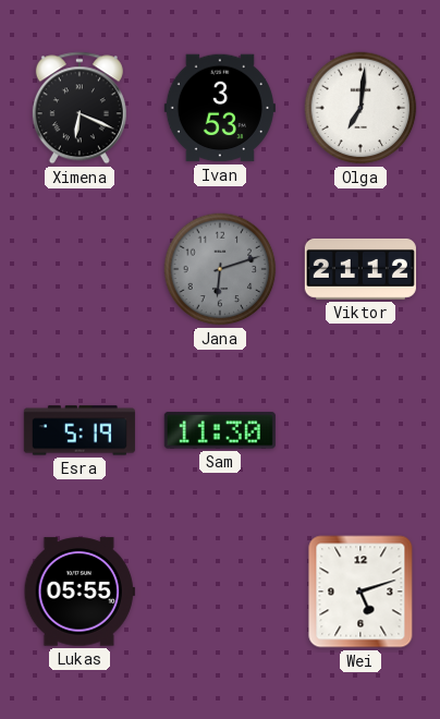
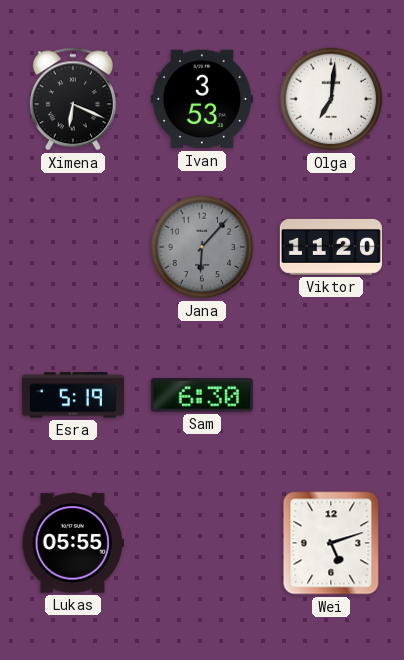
Jana: 6:12 -> 6:07 (202, 247)
Viktor: 21:12 -> 11:20 (331, 247)
Sam: 11:30 -> 6:30 (202, 395)
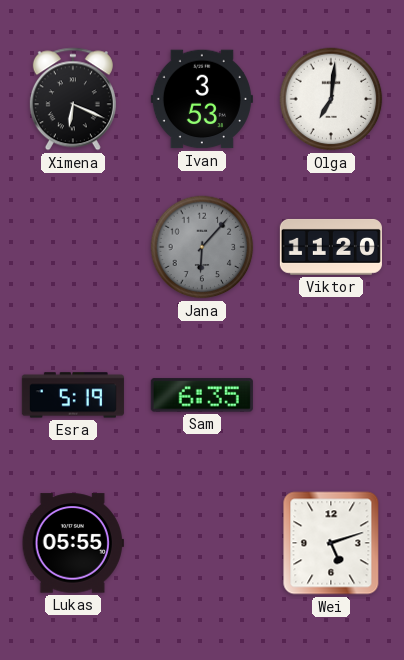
Sam: 6:30 -> 6:35 (202, 395)
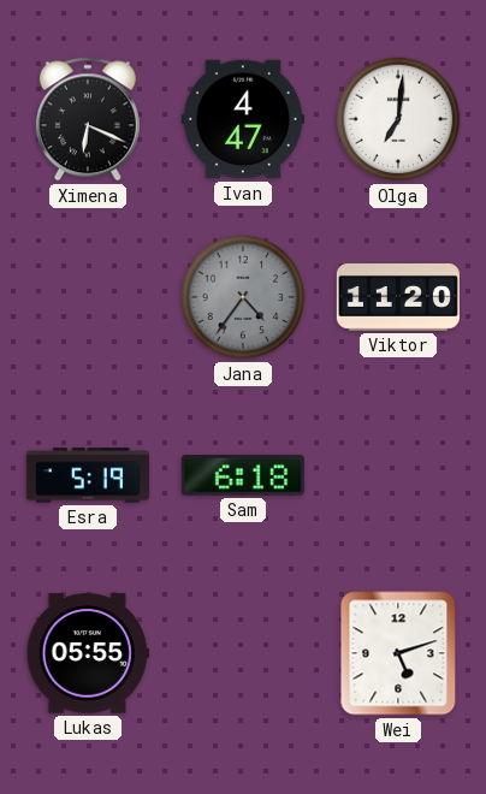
Ivan: 3:53 -> 4:47 (243, 119)
Jana: 6:07 -> 4:36 (243, 297)
Sam: 6:35 -> 6:18 (243, 475)
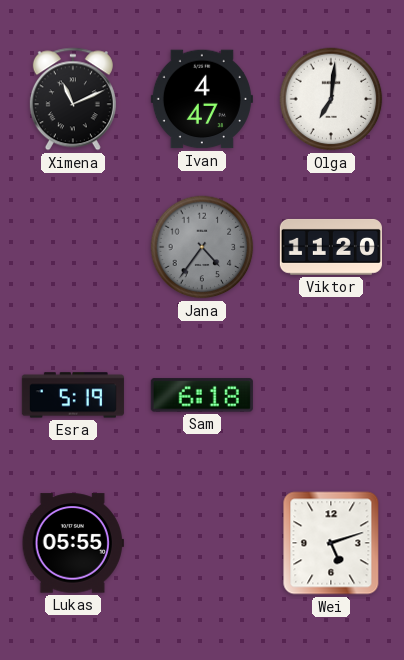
Ximena: 6:19 -> 11:11 (73, 99)
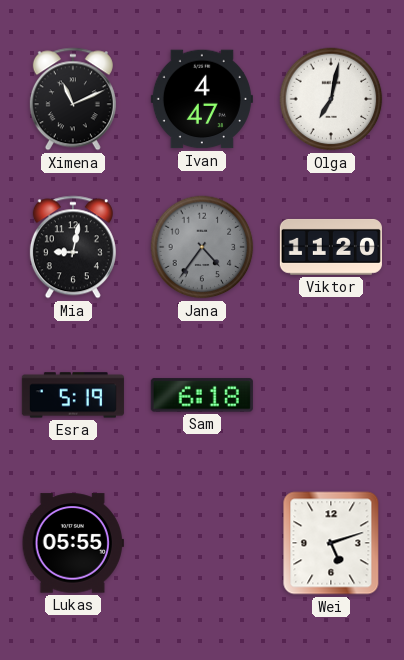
Olga: 7:01 -> 7:02 (331, 99)
Mia: none -> 9:02 (73, 247)
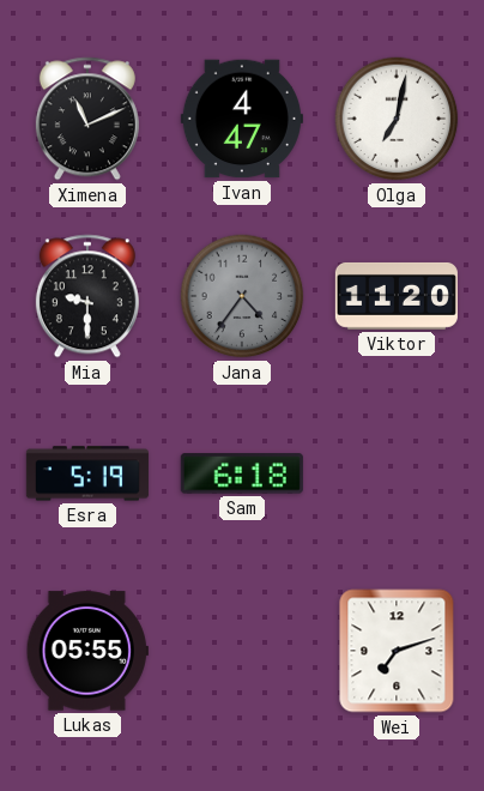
Mia: 9:02 -> 9:30 (87, 296)
Wei: 5:12 -> 7:12 (397, 651)
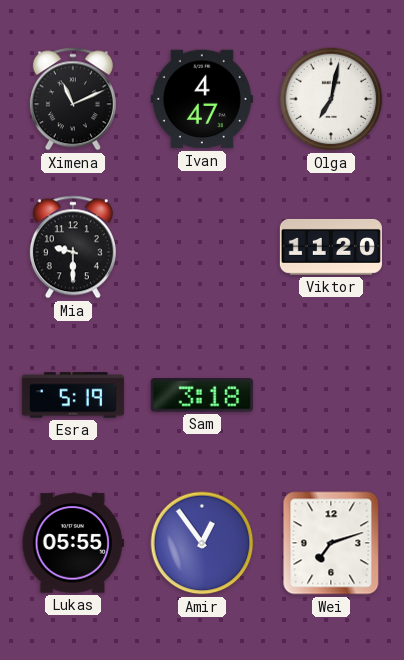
Jana: 4:36 -> none (242, 296)
Sam: 6:18 -> 3:18 (202, 395)
Amir: none -> 12:54 (202, 543)
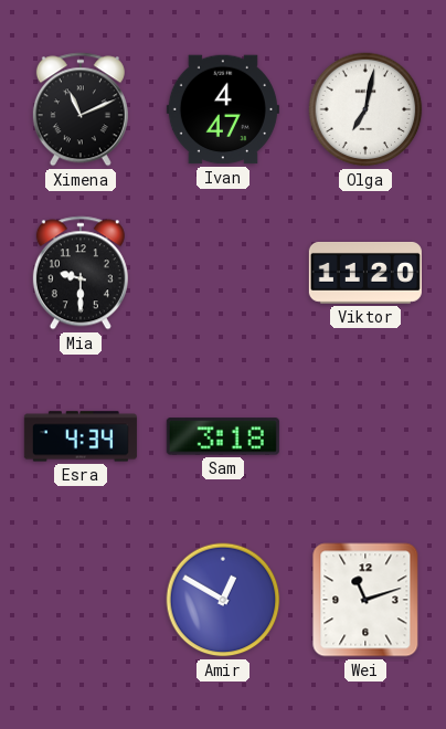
Esra: 5:19 -> 4:34 (81, 436)
Lukas: 05:55 -> none (73, 543)
Amir: 12:54 -> 12:50 (223, 600)
Wei: 7:12 -> 11:12 (365, 600)
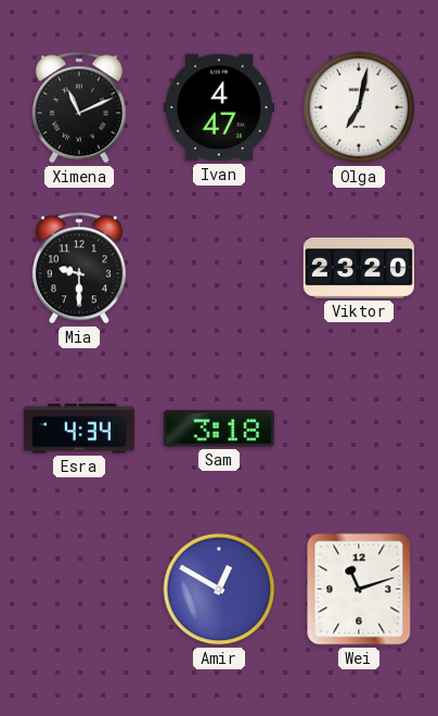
Viktor: 11:20 -> 23:20 (359, 268)
